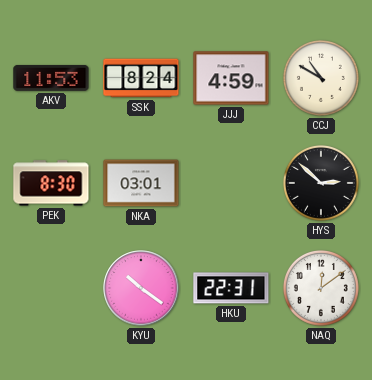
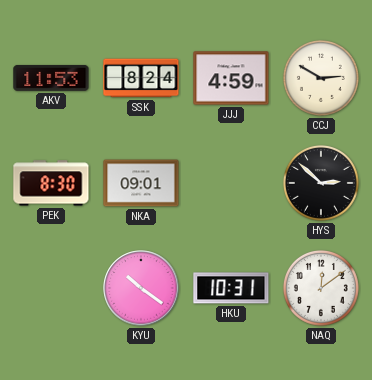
CCJ: 10:50 -> 2:50 (321, 78)
NKA: 03:01 -> 09:01 (141, 183)
HKU: 22:31 -> 10:31 (231, 288)
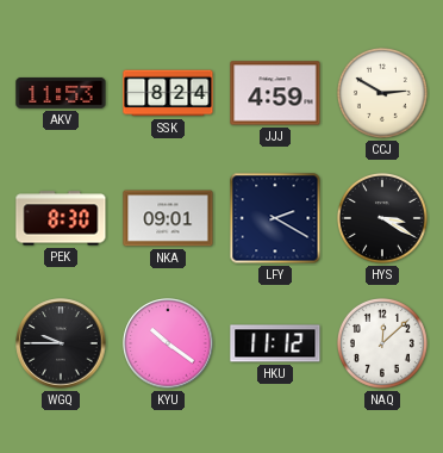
LFY: none -> 2:20 (275, 218)
HYS: 2:52 -> 3:20 (382, 218)
WGQ: none -> 9:45 (61, 343)
HKU: 10:31 -> 11:12 (275, 343)
NAQ: 12:09 -> 12:08 (382, 343)
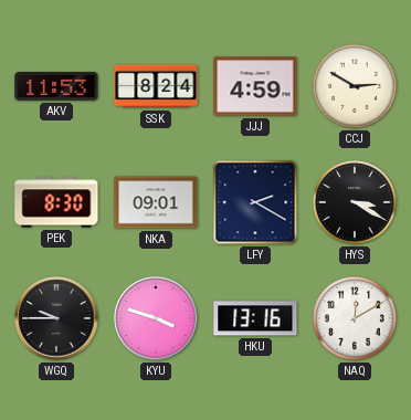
KYU: 10:21 -> 3:48 (156, 318)
HKU: 11:12 -> 13:16 (255, 318)
NAQ: 12:08 -> 12:10 (355, 318)
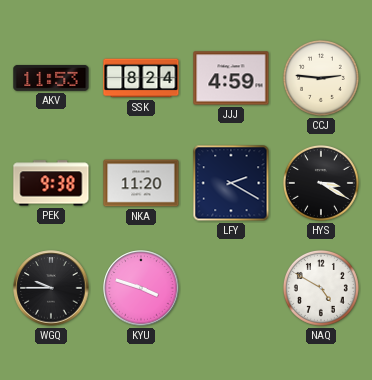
CCJ: 2:50 -> 2:46 (321, 78)
PEK: 8:30 -> 9:38 (51, 183)
NKA: 09:01 -> 11:20 (141, 183)
HKU: 13:16 -> none (255, 318)
NAQ: 12:10 -> 4:50 (321, 288)
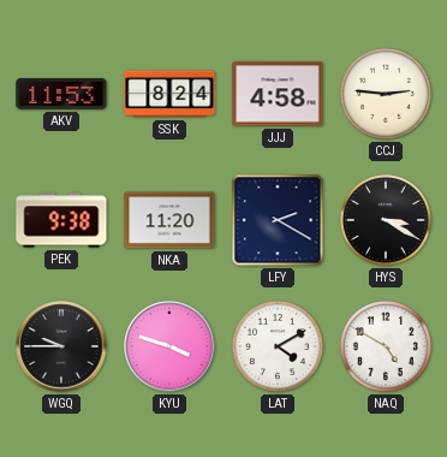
JJJ: 4:59 -> 4:58 (278, 94)
LAT: none -> 4:10 (278, 346)
